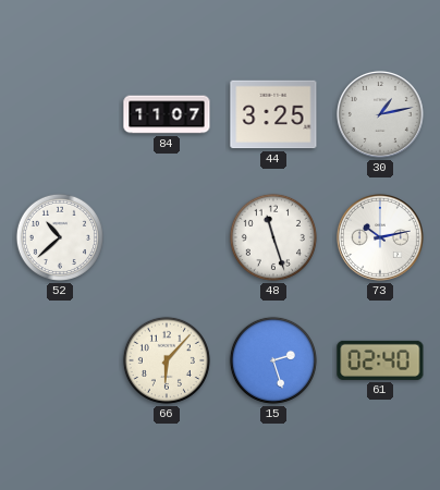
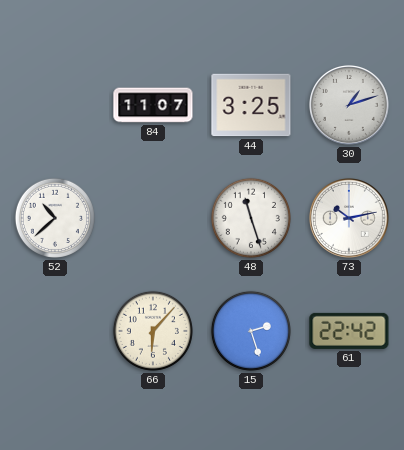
30: 1:13 -> 1:12 (349, 105)
61: 02:40 -> 22:42 (349, 331)
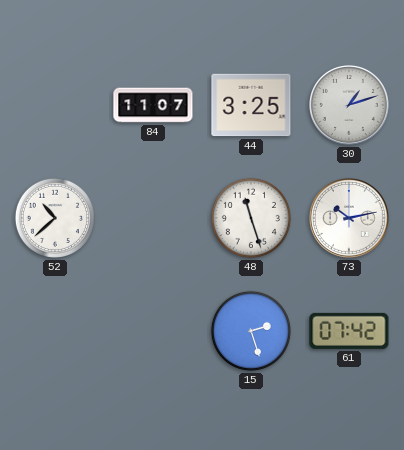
66: 6:07 -> none (153, 331)
61: 22:42 -> 07:42 (349, 331)
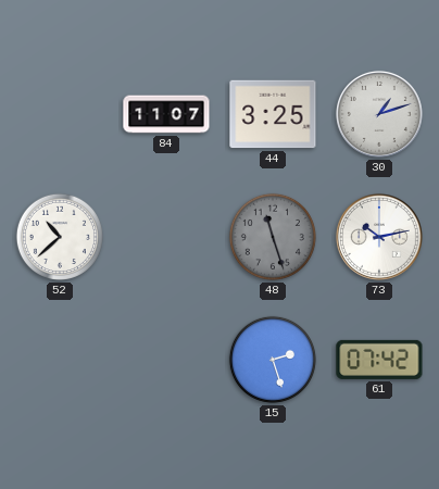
48 dial: white -> grey (273, 237)
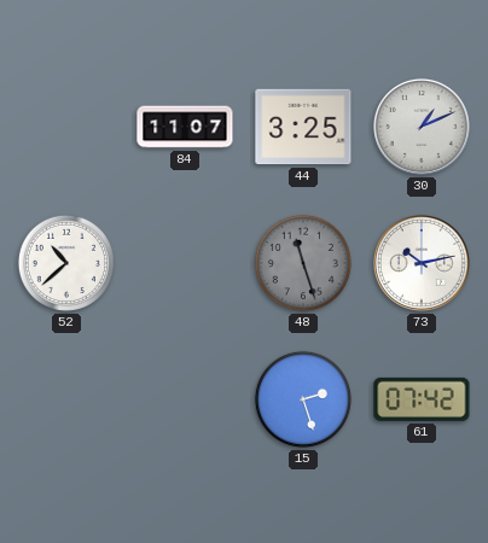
30: 1:12 -> 1:11 (422, 127)
